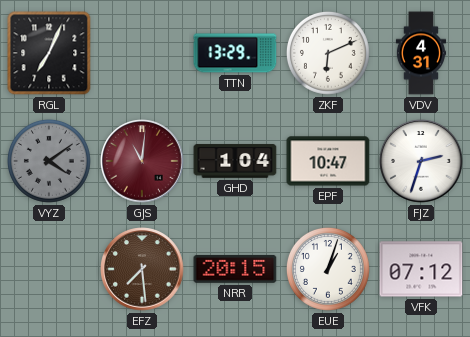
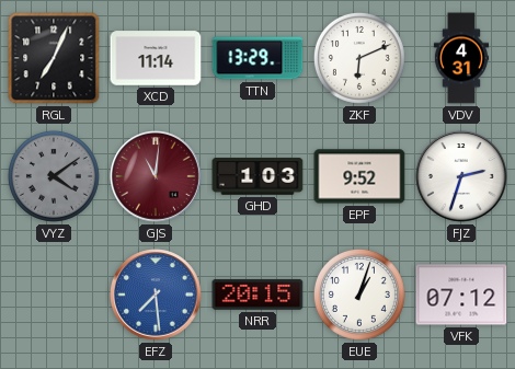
XCD: none -> 11:14 (156, 58)
GHD: 1:04 -> 1:03 (257, 176)
EPF: 10:47 -> 9:52 (359, 176)
EFZ dial: brown -> blue (156, 295)
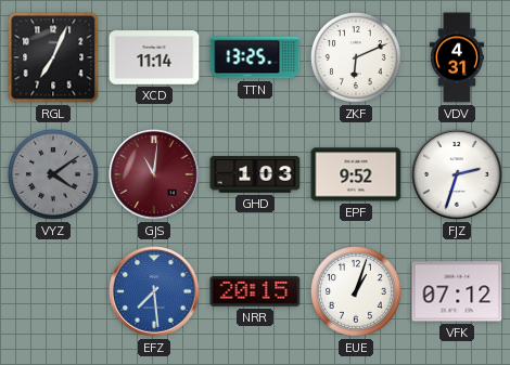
TTN: 13:29 -> 13:25 (255, 57)
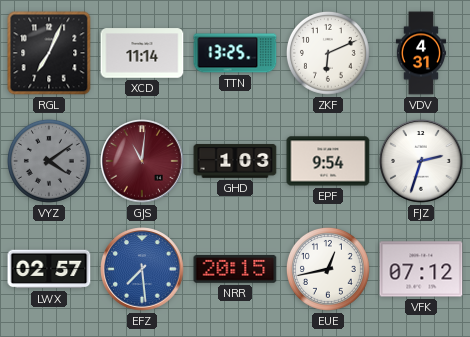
EPF: 9:52 -> 9:54 (328, 161)
LWX: none -> 02:57 (49, 269)
EUE: 1:03 -> 12:43 (328, 269)
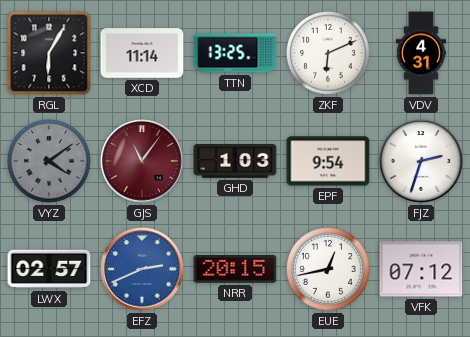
RGL: 7:04 -> 6:05 (49, 53)
GJS: 11:01 -> 11:06 (142, 161)
EFZ: 7:29 -> 2:41 (142, 269)
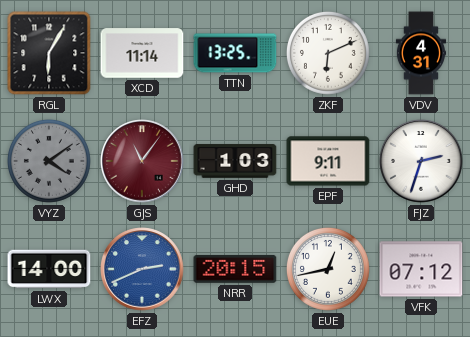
EPF: 9:54 -> 9:11 (328, 161)
LWX: 02:57 -> 14:00 (49, 269)
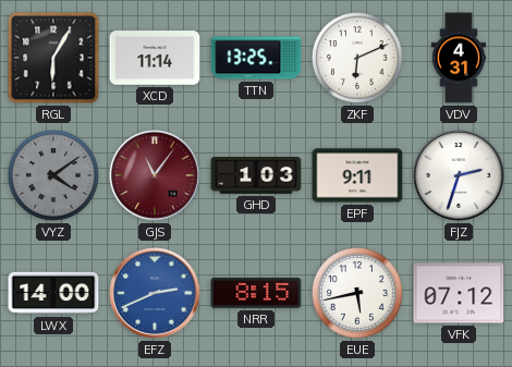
NRR: 20:15 -> 8:15 (256, 293)
EUE: 12:43 -> 5:43 (357, 293)
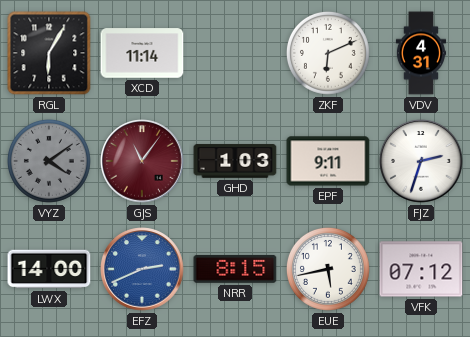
TTN: 13:25 -> none (256, 58)
